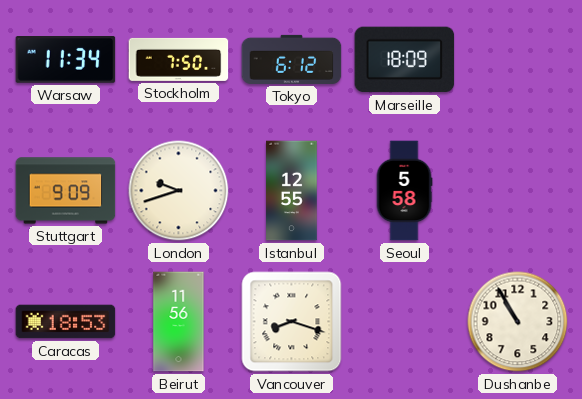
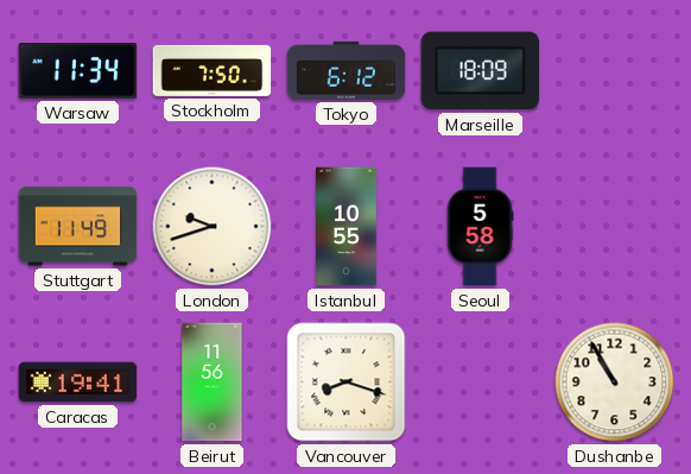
Stuttgart: 9:09 -> 11:49 (78, 227)
Istanbul: 12:55 -> 10:55 (347, 227)
Caracas: 18:53 -> 19:41 (78, 383)
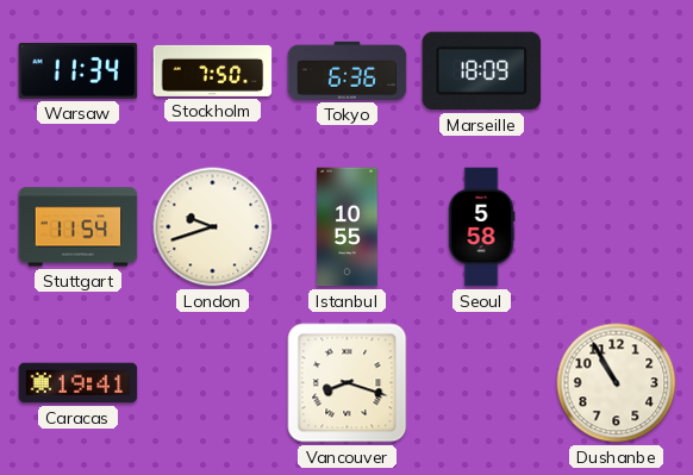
Tokyo: 6:12 -> 6:36 (348, 70)
Stuttgart: 11:49 -> 11:54 (79, 227)
Beirut: 11:56 -> none (213, 383)
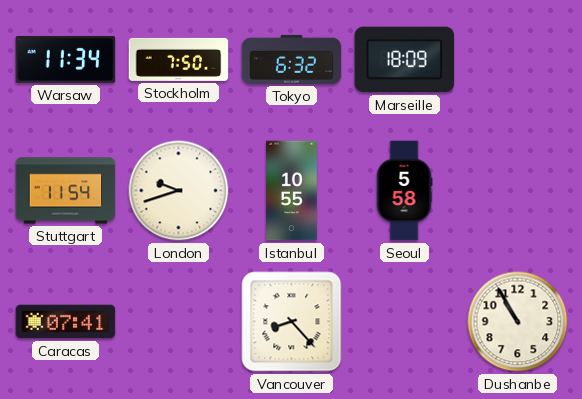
Tokyo: 6:36 -> 6:32 (292, 59)
Caracas: 19:41 -> 07:41 (66, 322)
Vancouver: 8:18 -> 8:23 (292, 322)
